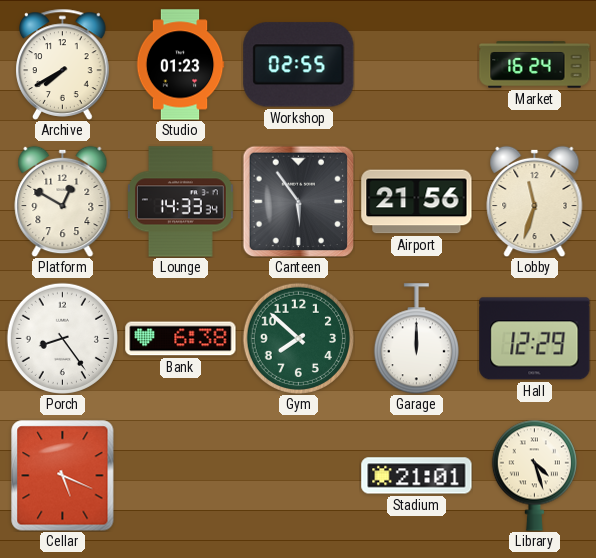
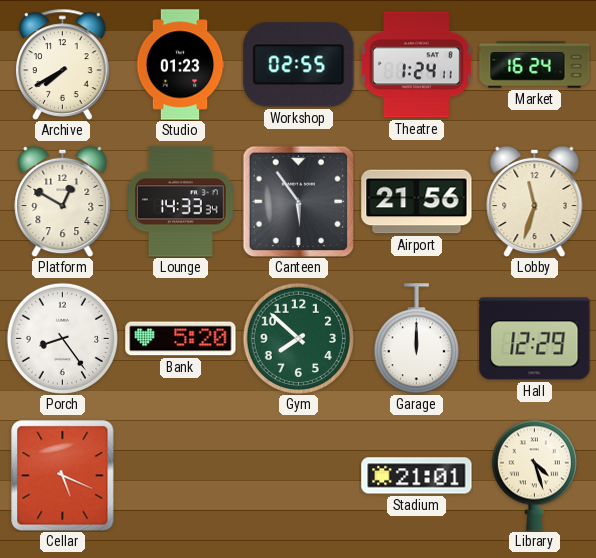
Theatre: none -> 1:24 (417, 65)
Bank: 6:38 -> 5:20 (181, 339)
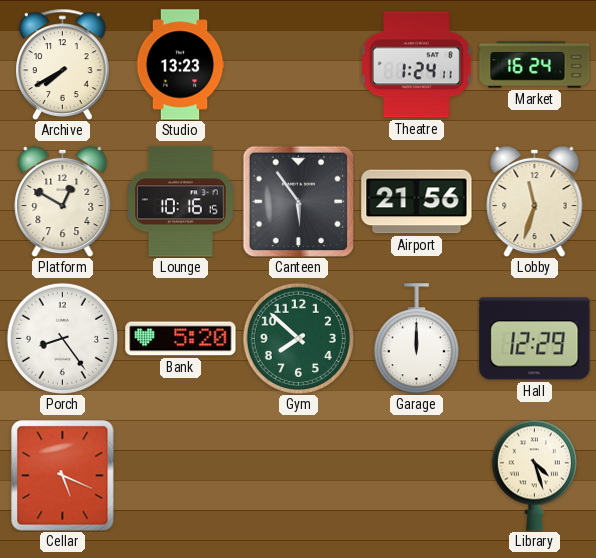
Studio: 01:23 -> 13:23 (180, 65)
Workshop: 02:55 -> none (299, 65)
Lounge: 14:33 -> 10:16 (181, 202)
Stadium: 21:01 -> none (417, 476)
